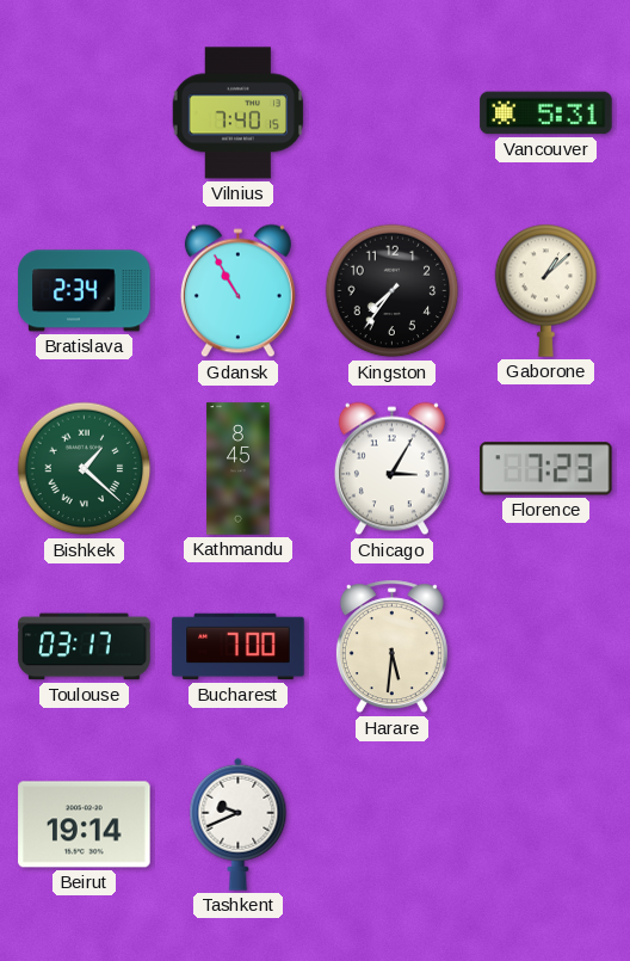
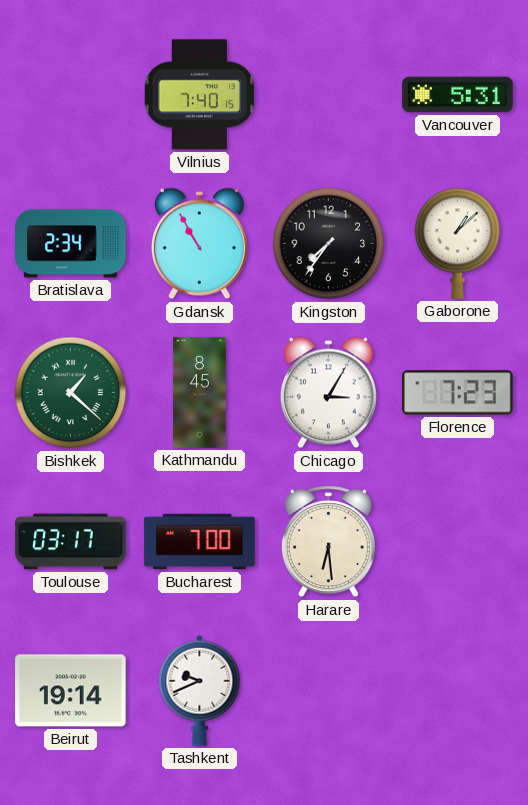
Harare: 5:31 -> 6:29 (328, 542)
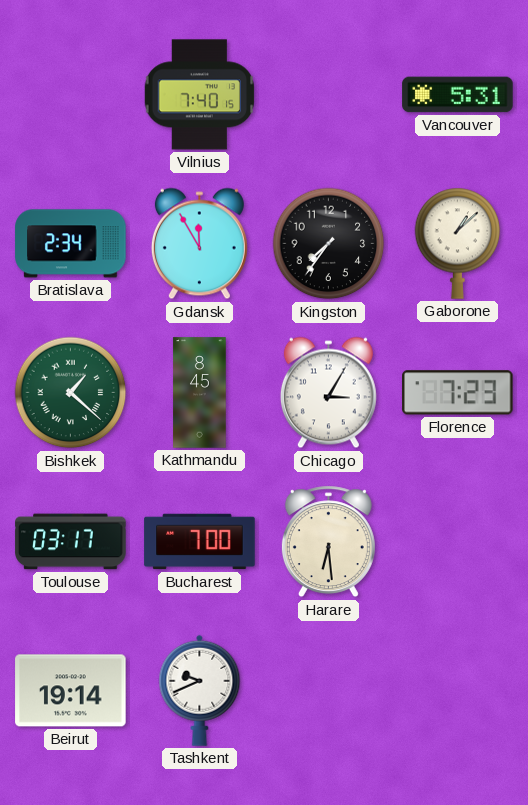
Gdansk: 10:55 -> 11:55 (199, 244)
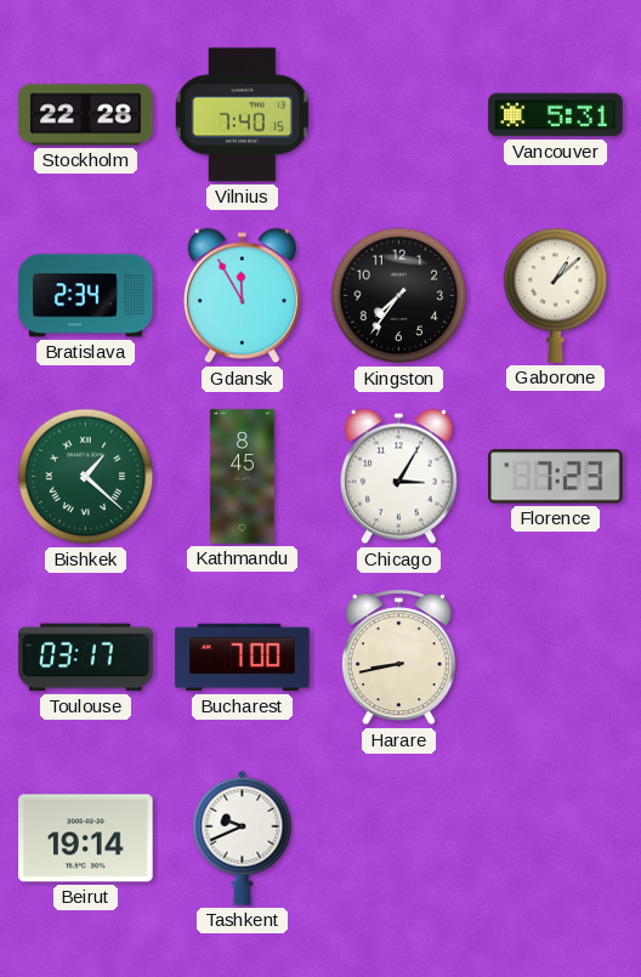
Stockholm: none -> 22:28 (86, 115)
Harare: 6:29 -> 8:43 (398, 658)
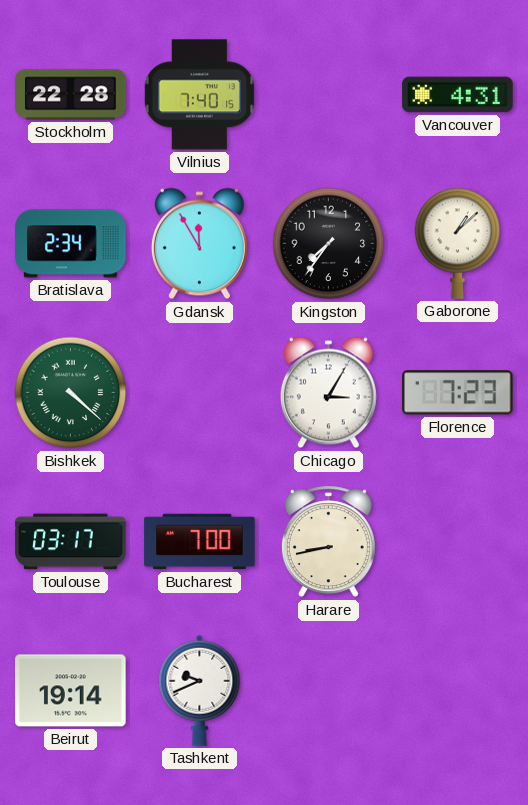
Vancouver: 5:31 -> 4:31 (458, 95)
Bishkek: 1:22 -> 4:22 (71, 393)
Kathmandu: 8:45 -> none (243, 477)
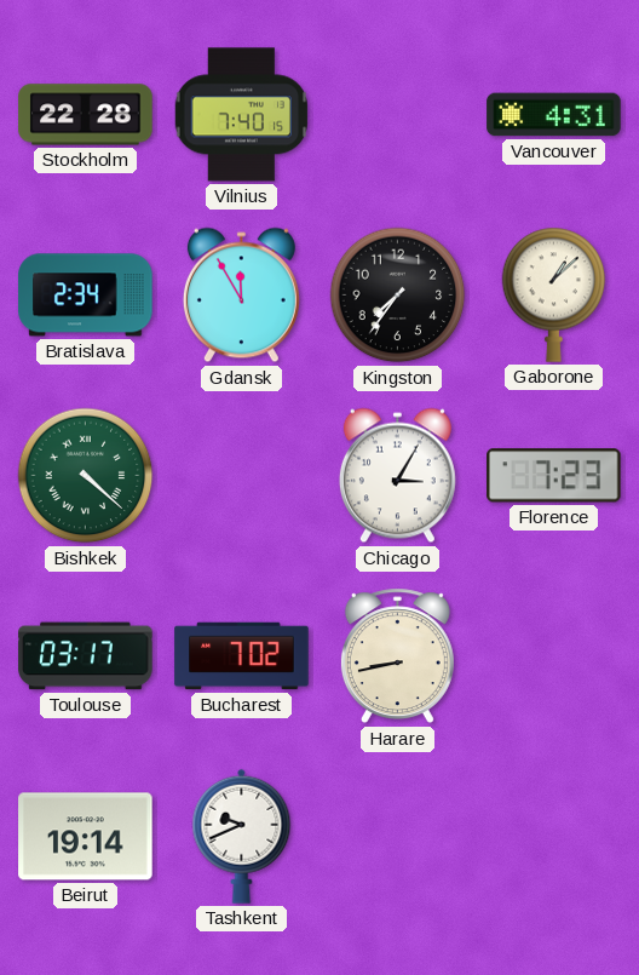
Bucharest: 7:00 -> 7:02 (242, 656)
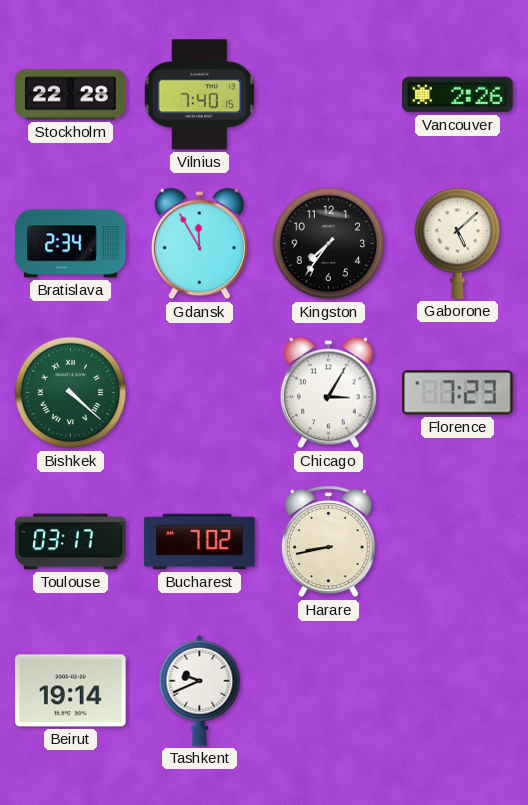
Vancouver: 4:31 -> 2:26 (458, 95)
Gaborone: 1:08 -> 5:08 (458, 243)
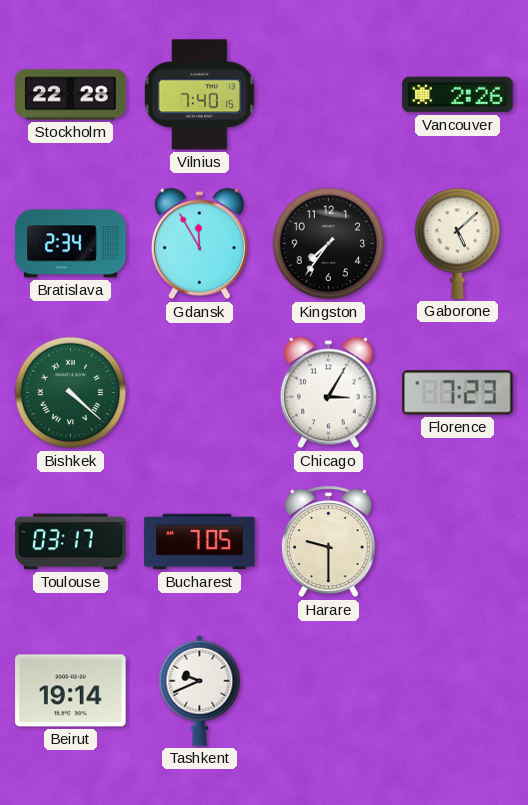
Bucharest: 7:02 -> 7:05 (200, 542)
Harare: 8:43 -> 9:30 (328, 542)
